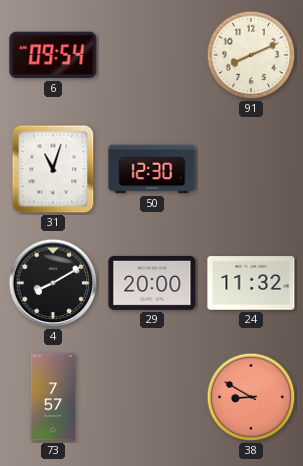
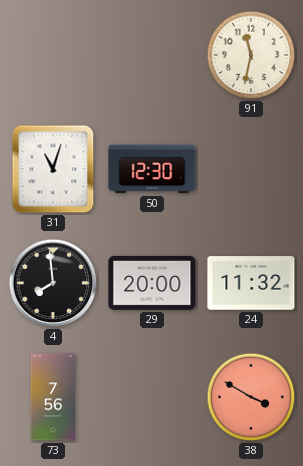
6: 09:54 -> none (53, 55)
91: 8:11 -> 11:32 (251, 55)
4: 8:10 -> 7:59 (53, 283)
73: 7:57 -> 7:56 (53, 397)
38: 8:50 -> 3:50 (251, 397)
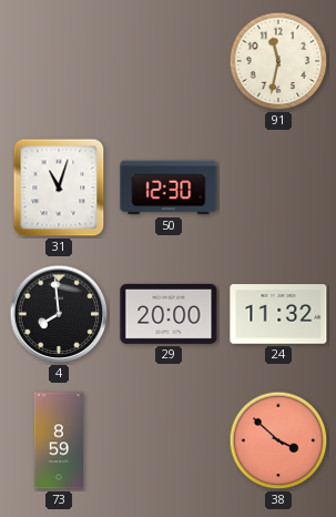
73: 7:56 -> 8:59 (59, 440)
38: 3:50 -> 3:52 (278, 440)
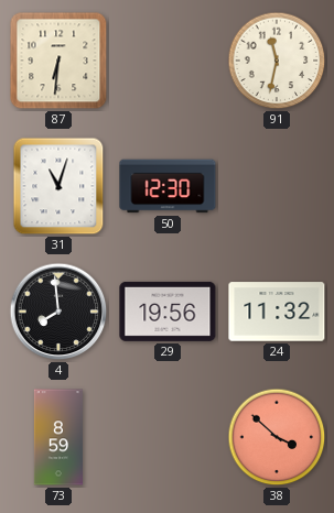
87: none -> 6:31 (58, 61)
29: 20:00 -> 19:56 (168, 312)
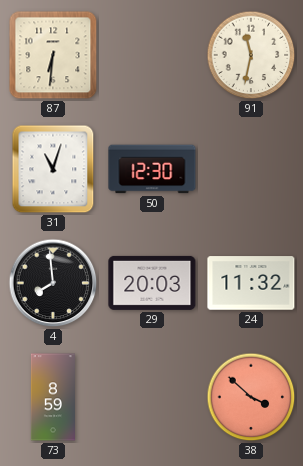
29: 19:56 -> 20:03 (152, 283)
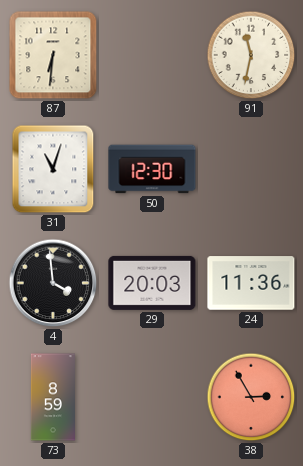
4: 7:59 -> 3:59 (53, 283)
24: 11:32 -> 11:36 (251, 283)
38: 3:52 -> 2:55 (251, 397)
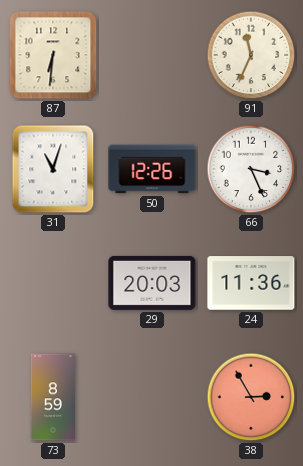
91: 11:32 -> 11:34 (251, 55)
50: 12:30 -> 12:26 (152, 169)
66: none -> 3:26 (251, 169)
4: 3:59 -> none (53, 283)
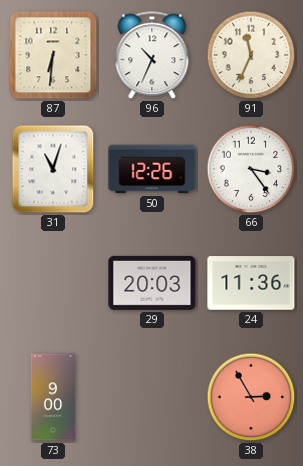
96: none -> 10:34 (152, 56)
66: 3:26 -> 3:24 (251, 169)
73: 8:59 -> 9:00 (53, 397)
